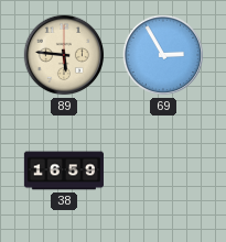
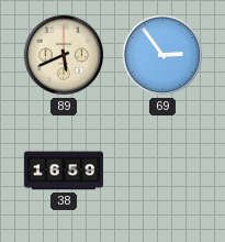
89: 5:46 -> 5:41 (64, 55)
69: 2:55 -> 2:54 (162, 55)
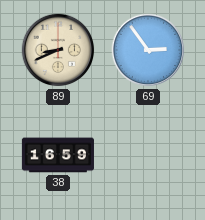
89: 5:41 -> 8:41 (58, 50)
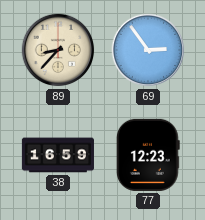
89: 8:41 -> 8:37 (58, 50)
77: none -> 12:23 (148, 155)
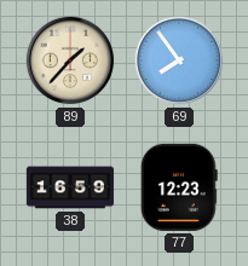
89: 8:37 -> 1:37 (70, 60)
69: 2:54 -> 7:54 (179, 60)
